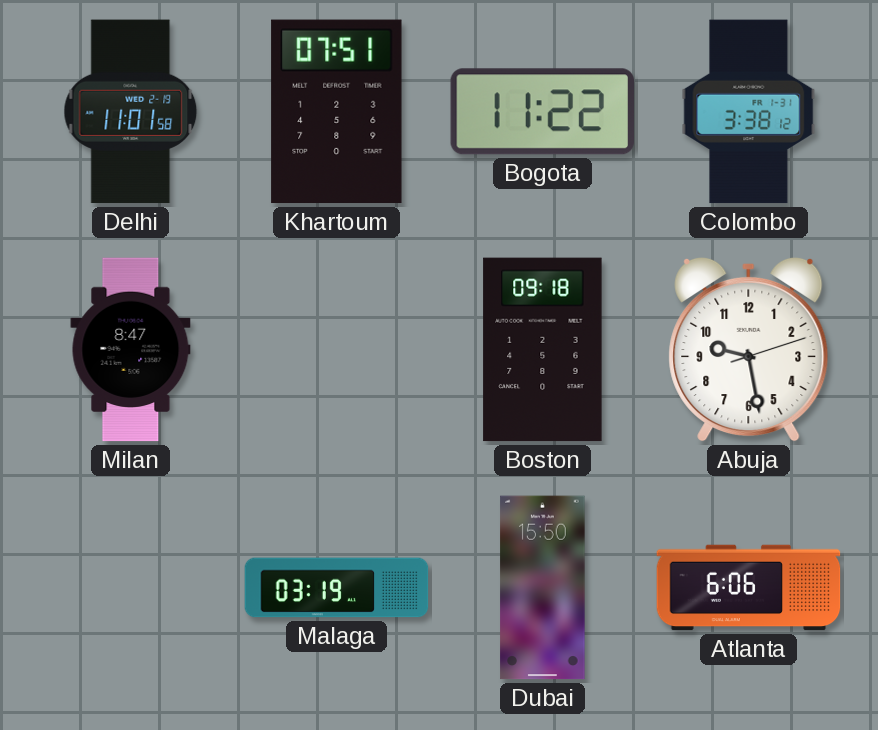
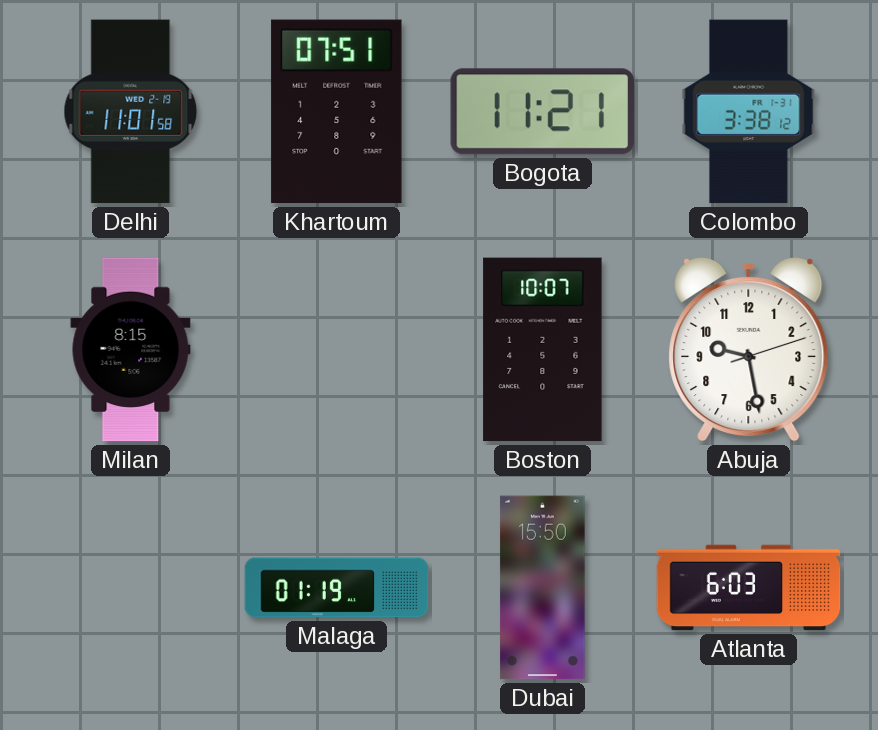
Bogota: 11:22 -> 11:21 (542, 112)
Milan: 8:47 -> 8:15 (131, 350)
Boston: 09:18 -> 10:07 (543, 350)
Malaga: 03:19 -> 01:19 (337, 588)
Atlanta: 6:06 -> 6:03 (749, 588)
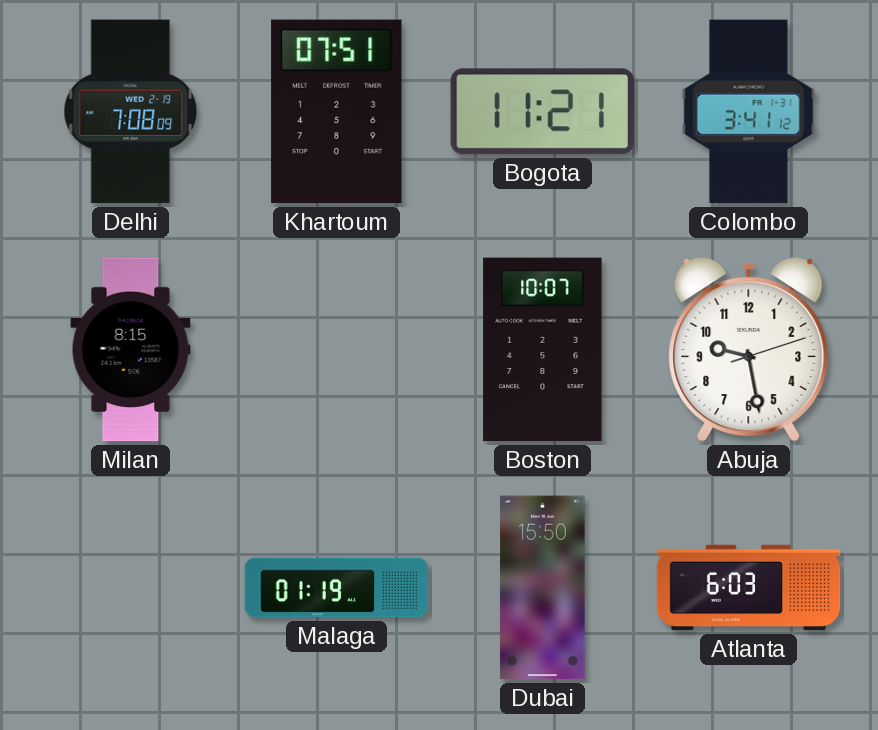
Delhi: 11:01 -> 7:08 (131, 112)
Colombo: 3:38 -> 3:41 (749, 112)
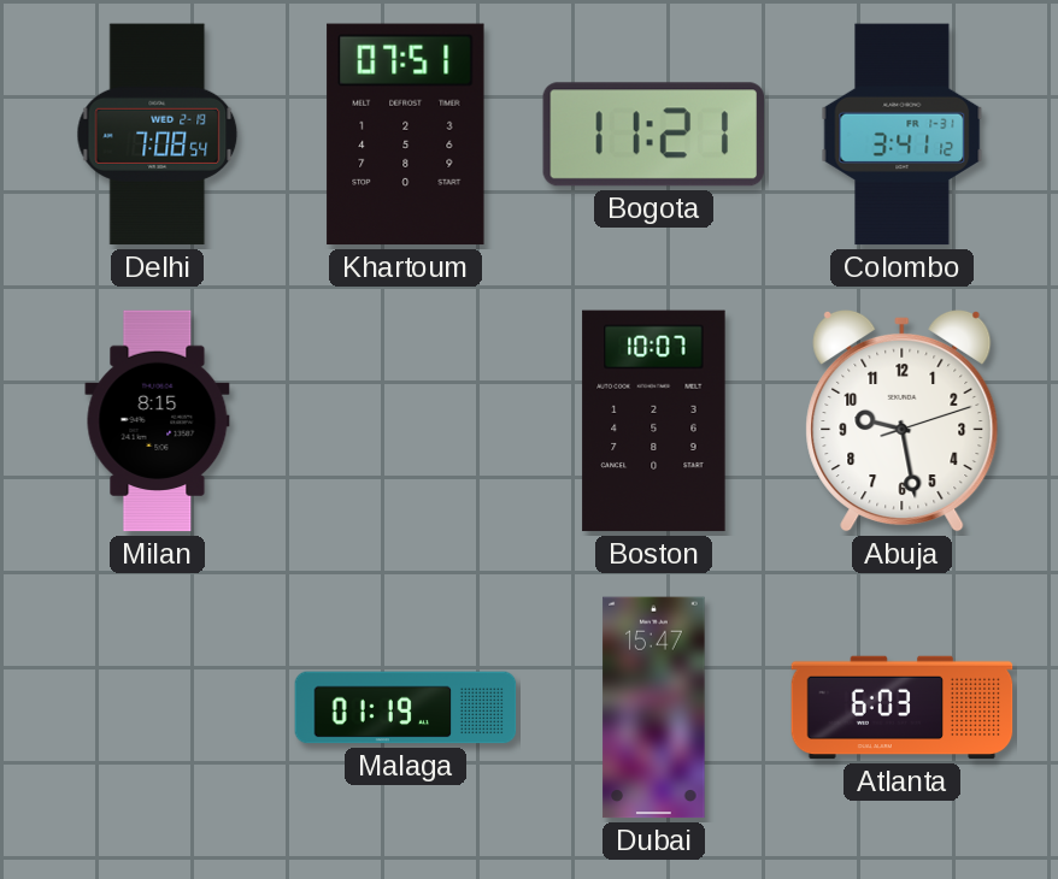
Delhi: 7:08:09 -> 7:08:54 (158, 135)
Dubai: 15:50 -> 15:47 (654, 708)
